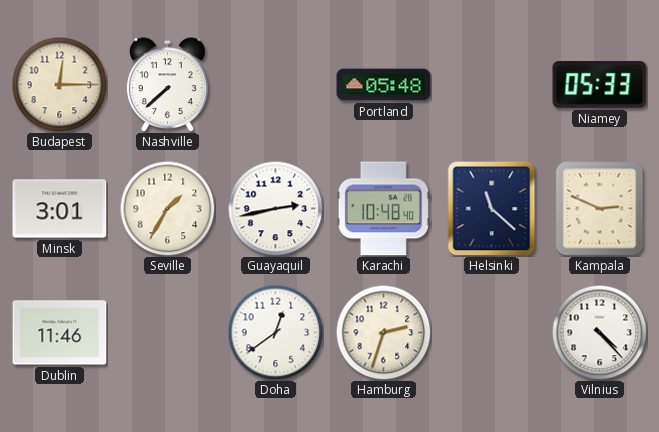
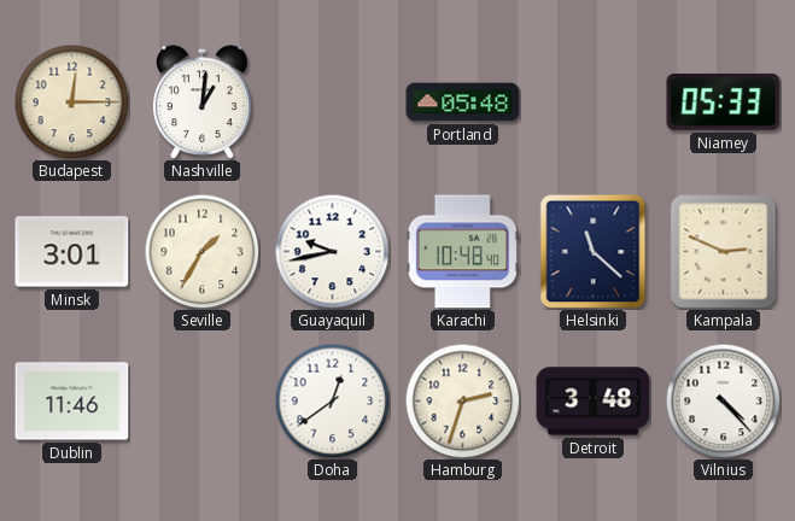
Nashville: 7:38 -> 1:01 (203, 103)
Guayaquil: 2:43 -> 9:43 (332, 251)
Detroit: none -> 3:48 (594, 402)
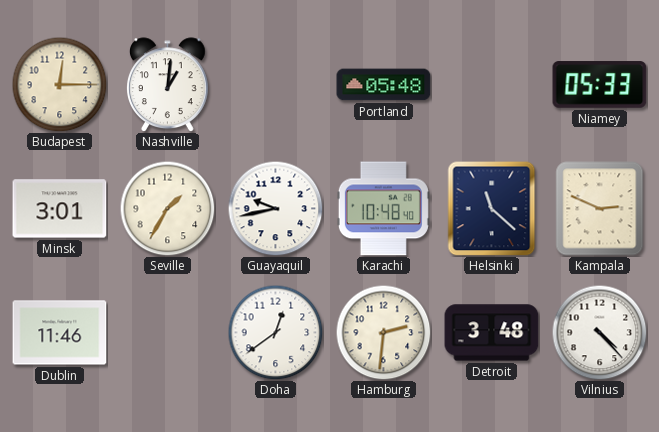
Hamburg: 2:33 -> 2:31 (383, 332)
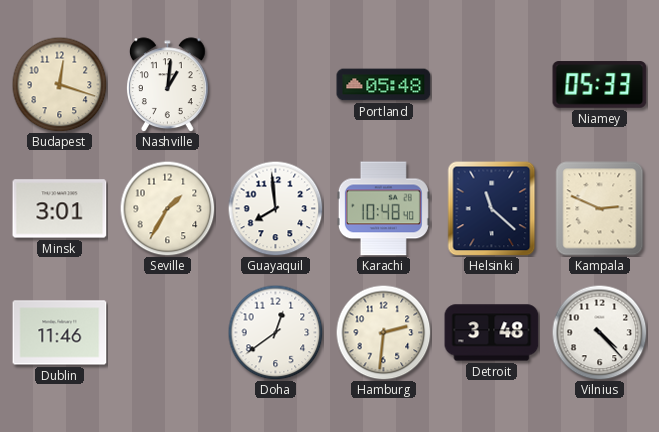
Budapest: 12:15 -> 12:18 (59, 84)
Guayaquil: 9:43 -> 7:59 (275, 208)
